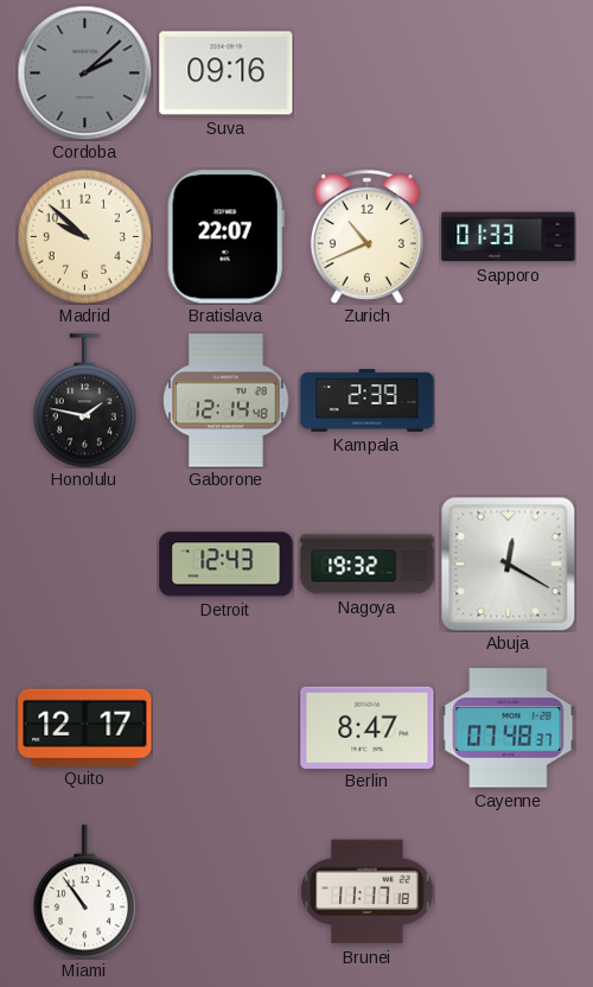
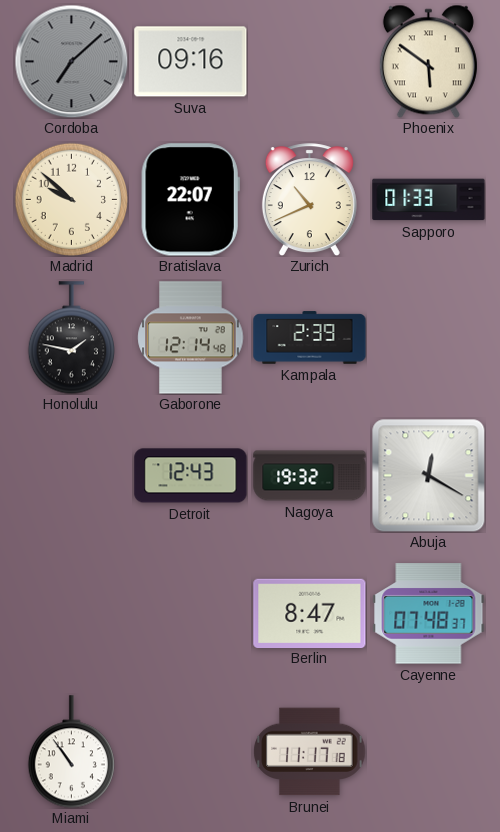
Cordoba: 2:08 -> 7:08 (71, 61)
Phoenix: none -> 5:51 (428, 61)
Quito: 12:17 -> none (85, 727)
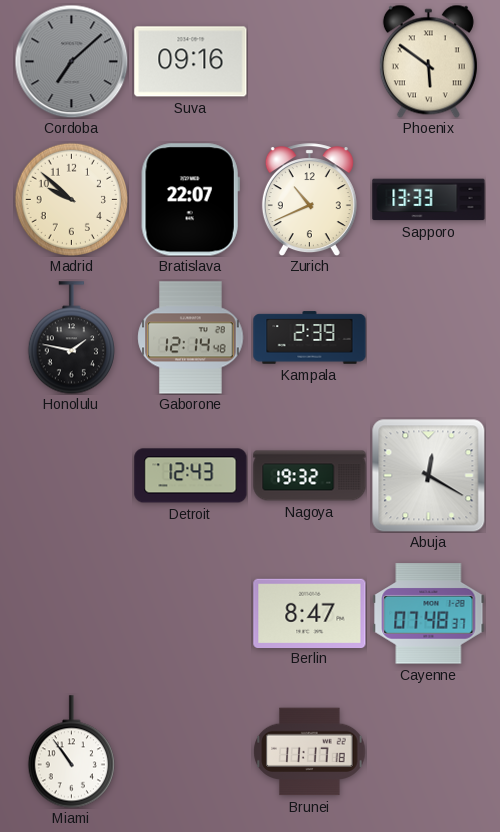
Sapporo: 01:33 -> 13:33 (429, 200)
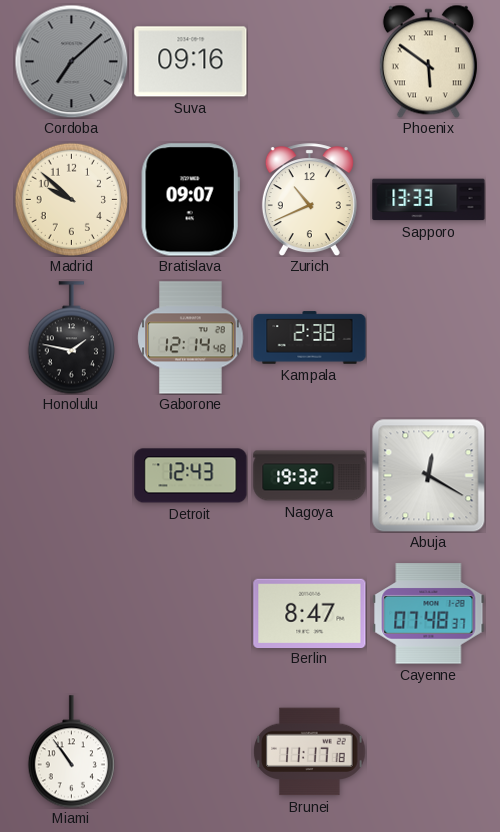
Bratislava: 22:07 -> 09:07 (190, 200)
Kampala: 2:39 -> 2:38 (310, 338)
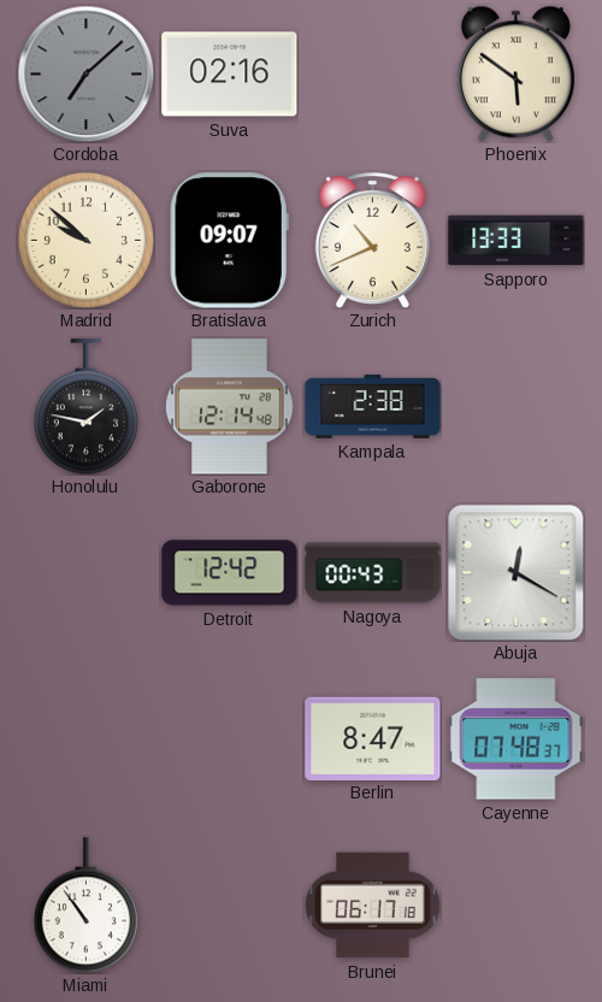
Suva: 09:16 -> 02:16 (230, 75)
Detroit: 12:43 -> 12:42 (230, 573)
Nagoya: 19:32 -> 00:43 (373, 573)
Brunei: 11:17 -> 06:17 (373, 906)
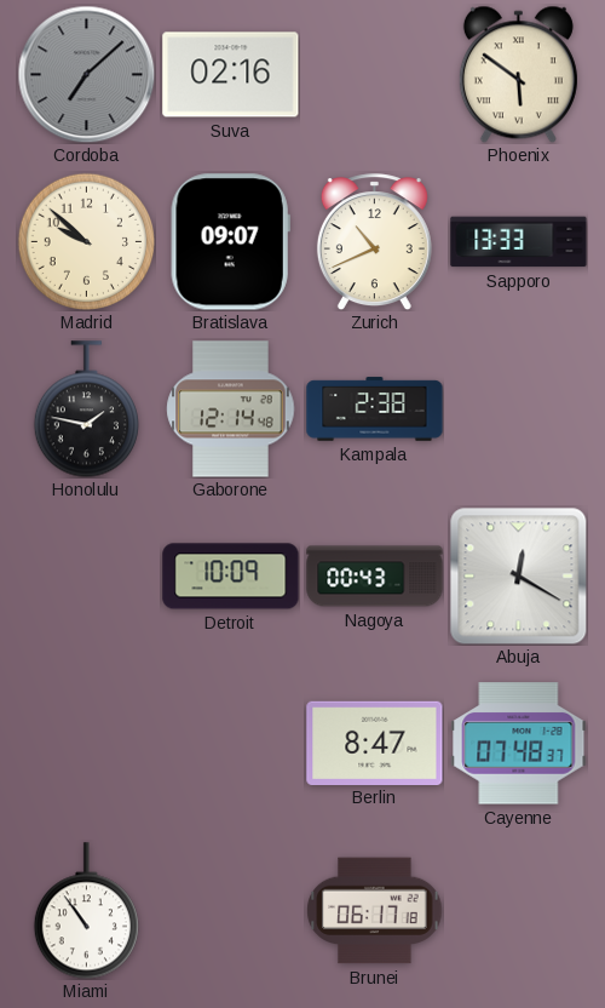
Detroit: 12:42 -> 10:09 (231, 577)
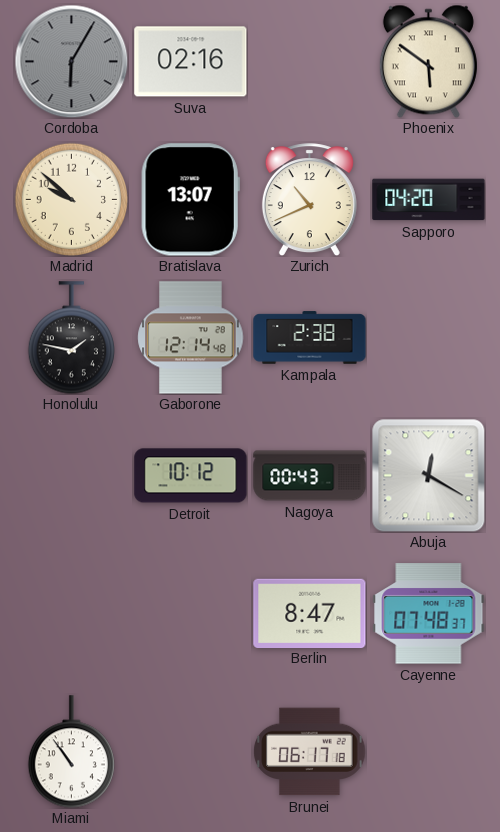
Cordoba: 7:08 -> 6:05 (71, 61)
Bratislava: 09:07 -> 13:07 (190, 200)
Sapporo: 13:33 -> 04:20 (429, 200)
Detroit: 10:09 -> 10:12 (191, 476)
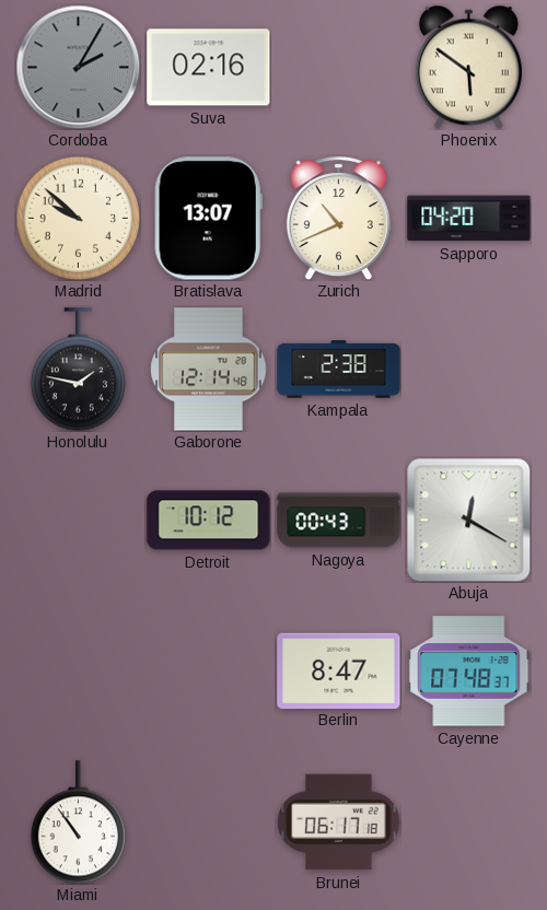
Cordoba: 6:05 -> 2:05 (78, 67)
